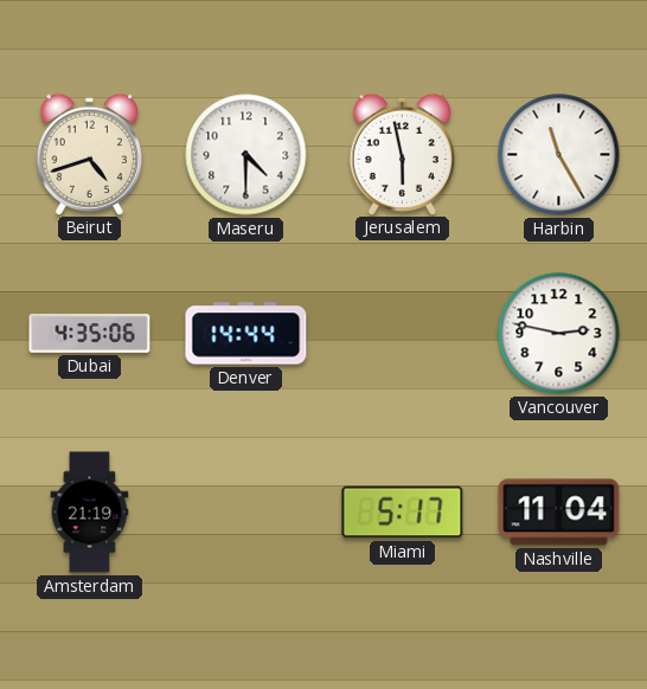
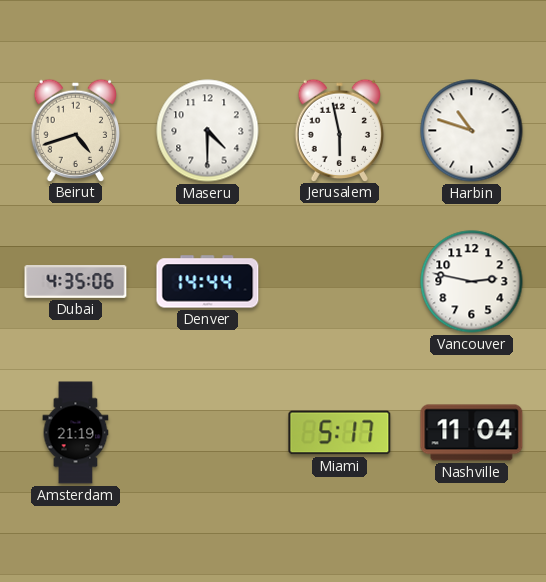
Harbin: 11:25 -> 10:48 (472, 131)
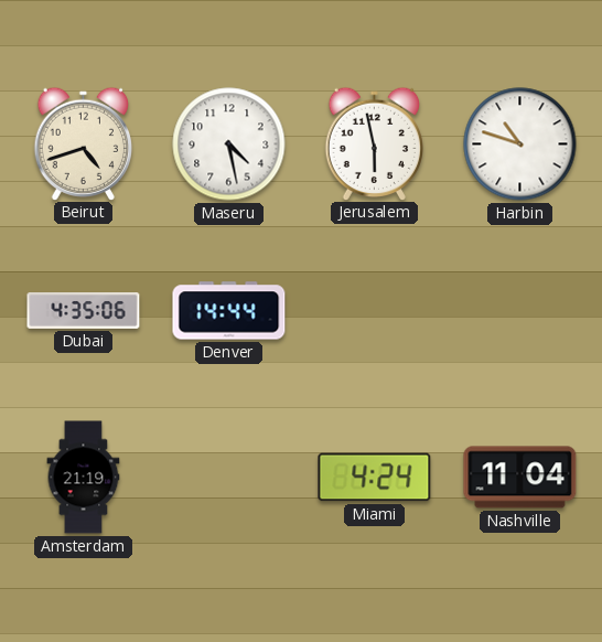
Maseru: 4:30 -> 4:28 (229, 145)
Vancouver: 2:47 -> none (472, 282)
Miami: 5:17 -> 4:24 (375, 478)
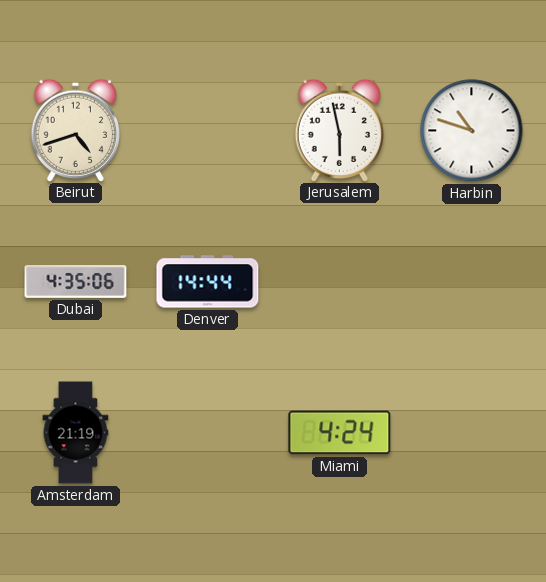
Maseru: 4:28 -> none (229, 145)
Nashville: 11:04 -> none (520, 478)
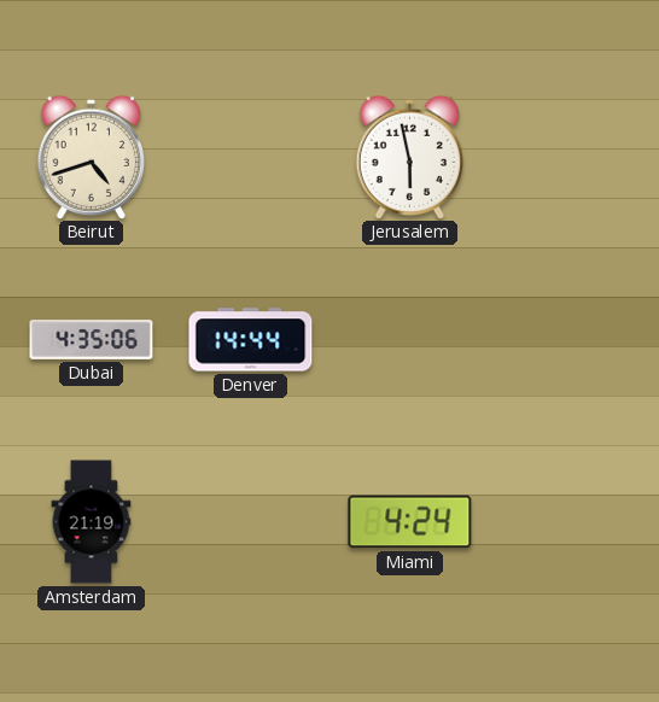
Harbin: 10:48 -> none (472, 131)
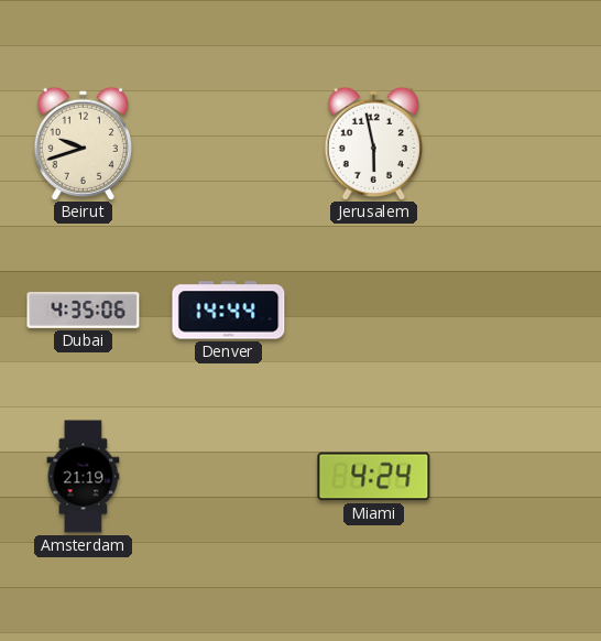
Beirut: 4:42 -> 9:42 (83, 143)
